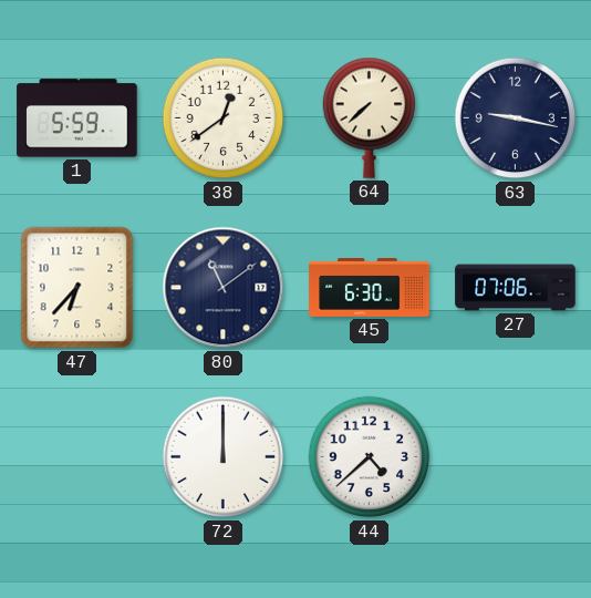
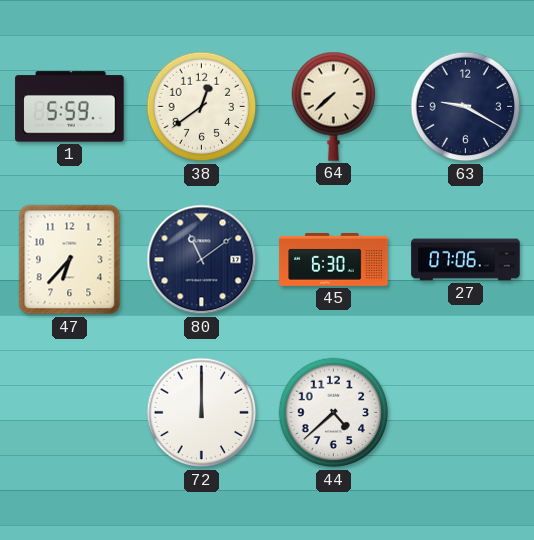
63: 9:17 -> 9:20 (466, 107)
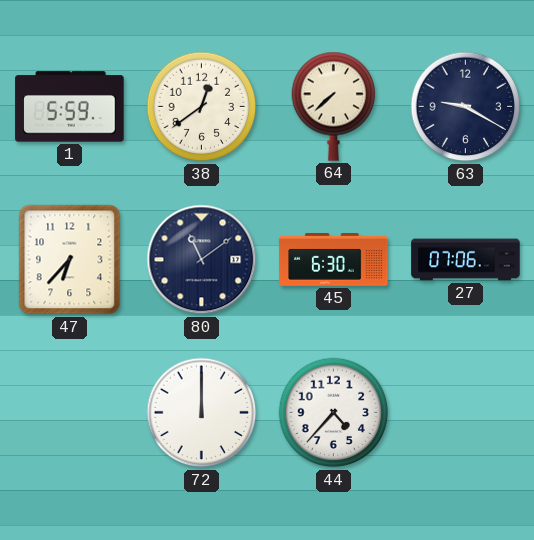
44: 4:38 -> 4:37 (334, 413)
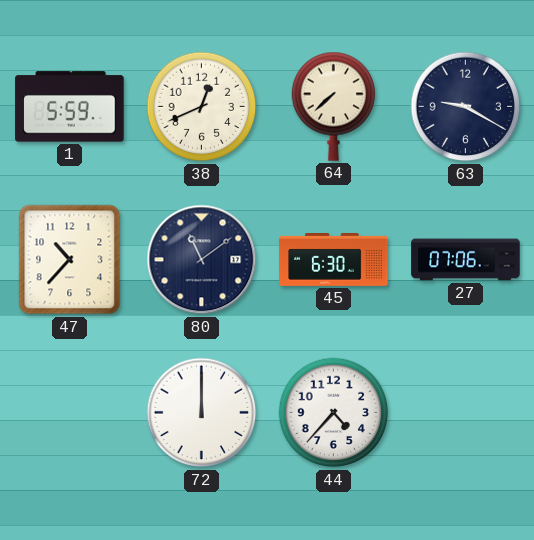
38: 12:39 -> 12:41 (202, 107)
47: 6:37 -> 10:37 (70, 260)
